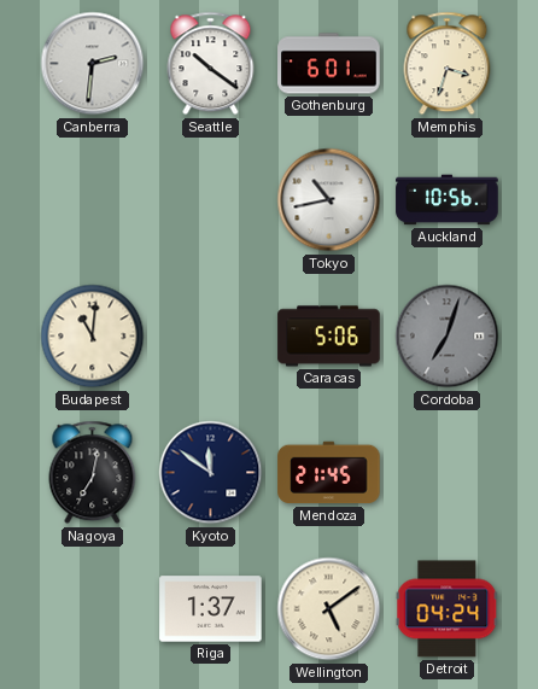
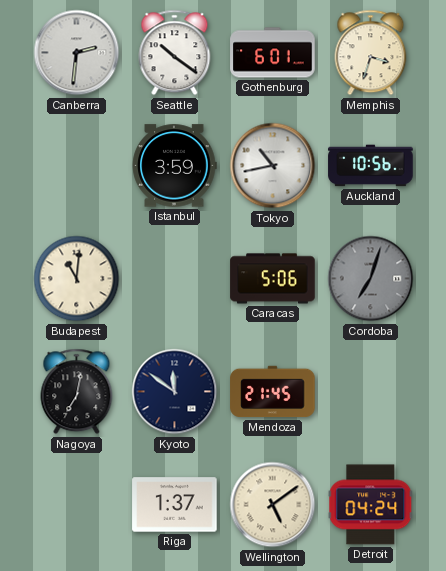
Istanbul: none -> 3:59 (174, 166)
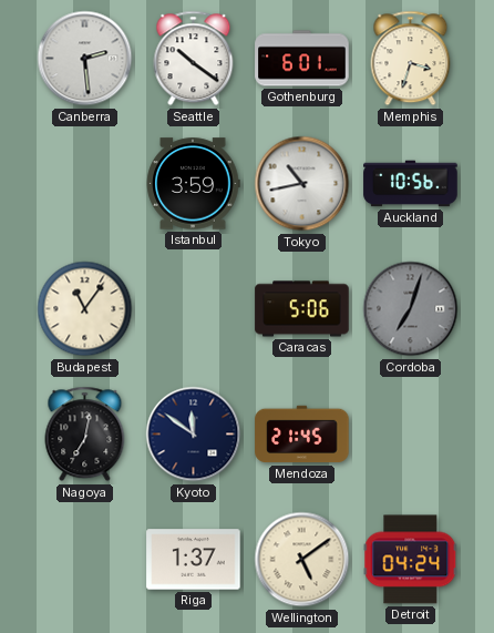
Canberra: 2:31 -> 2:29 (85, 59)
Budapest: 11:01 -> 11:06 (85, 309)
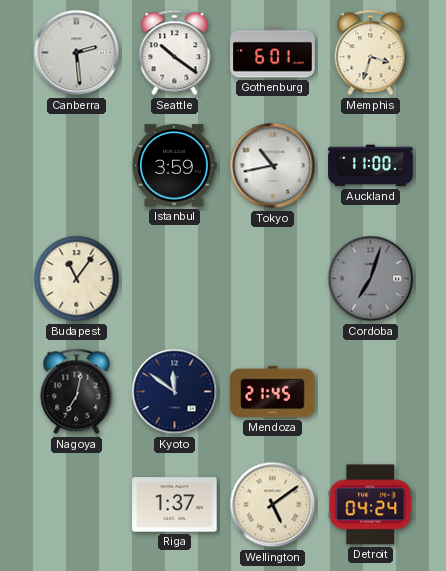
Auckland: 10:56 -> 11:00 (371, 166)
Caracas: 5:06 -> none (302, 309)
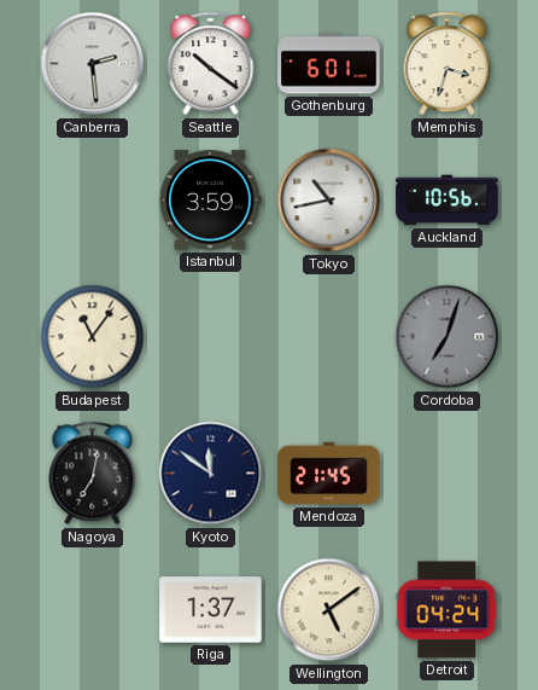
Auckland: 11:00 -> 10:56 (448, 201)
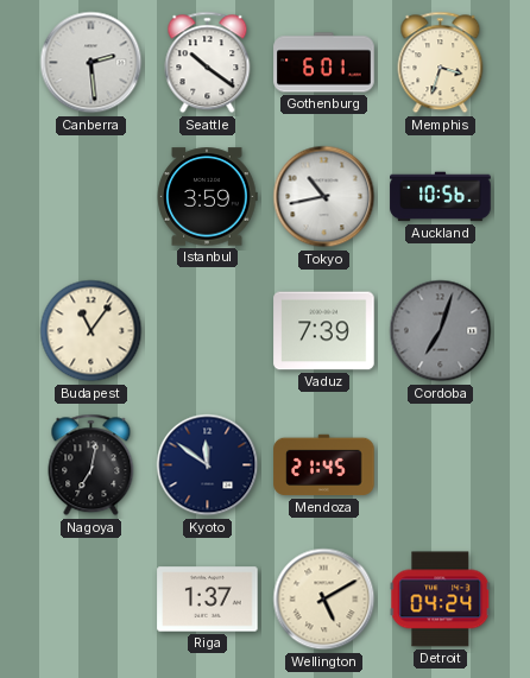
Vaduz: none -> 7:39 (324, 331)
Wellington: 5:09 -> 5:10 (324, 600)
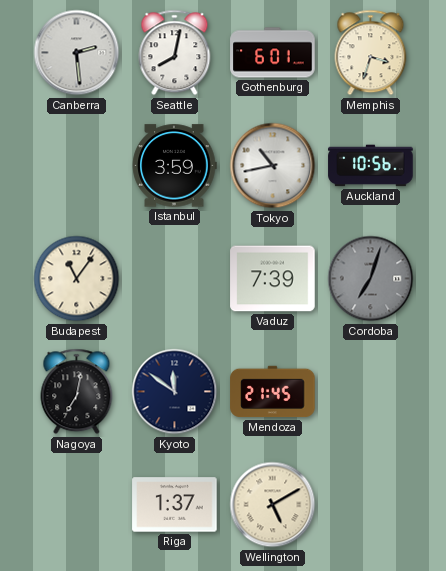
Seattle: 10:21 -> 8:02 (175, 53)
Detroit: 04:24 -> none (441, 600)
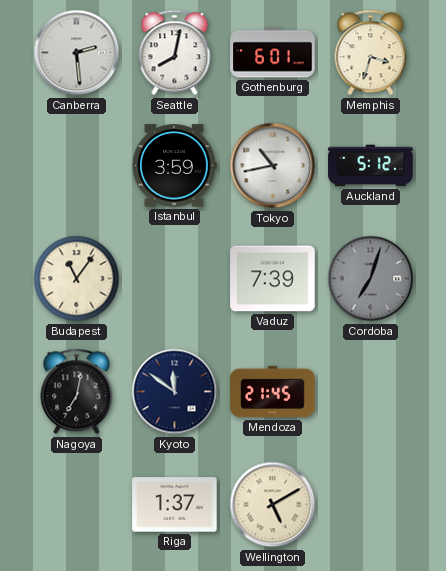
Auckland: 10:56 -> 5:12 (371, 166)
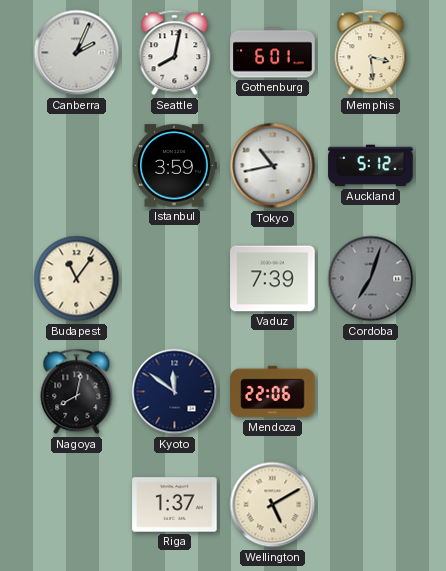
Canberra: 2:29 -> 2:04 (77, 53)
Memphis: 3:33 -> 3:29 (371, 53)
Nagoya: 7:02 -> 8:02 (77, 392)
Mendoza: 21:45 -> 22:06 (273, 392)
